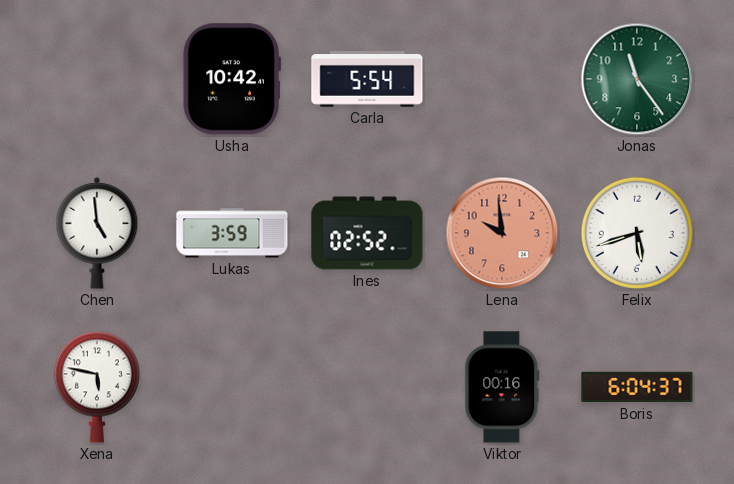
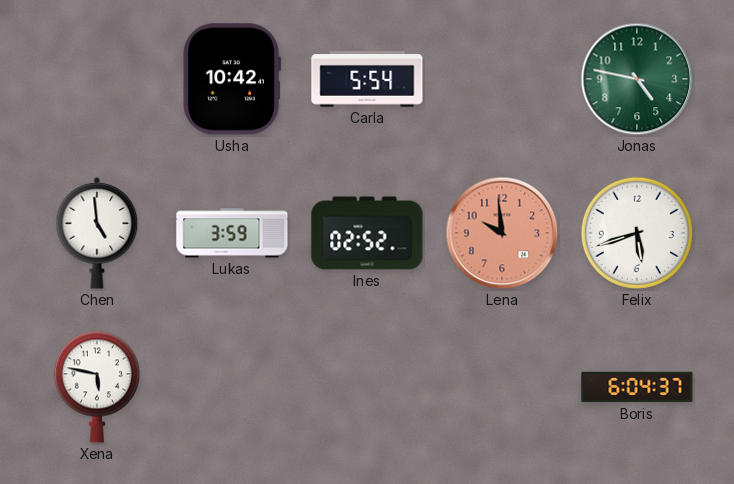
Jonas: 11:24 -> 4:47 (637, 79)
Viktor: 00:16 -> none (502, 387)
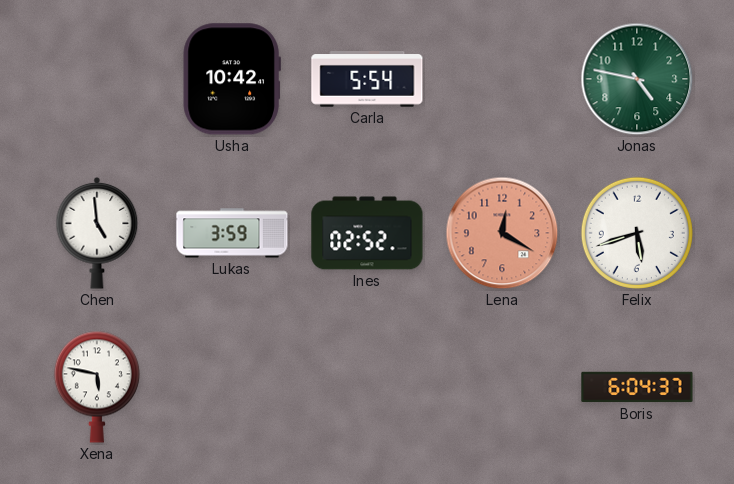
Lena: 9:59 -> 12:20 (502, 233)
